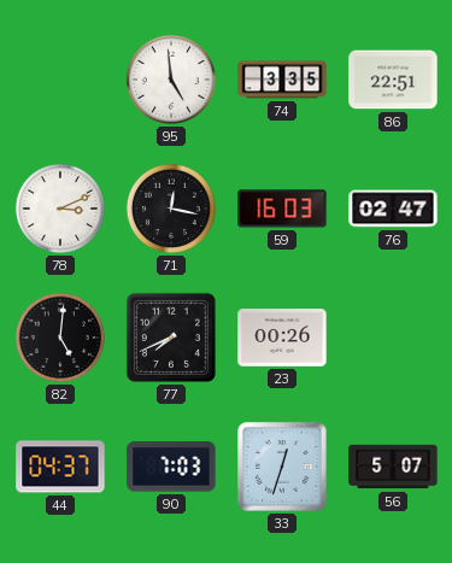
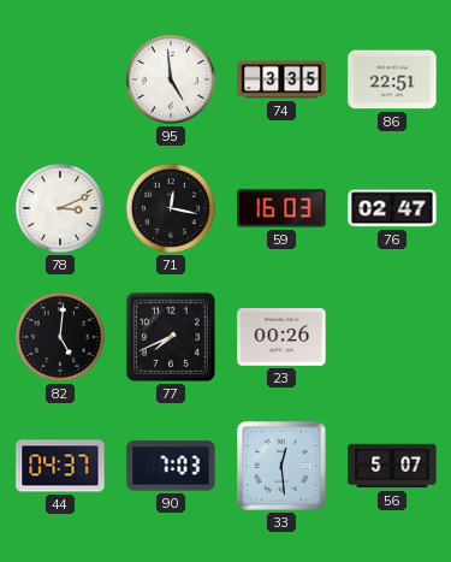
33: 12:33 -> 12:29 (281, 466)
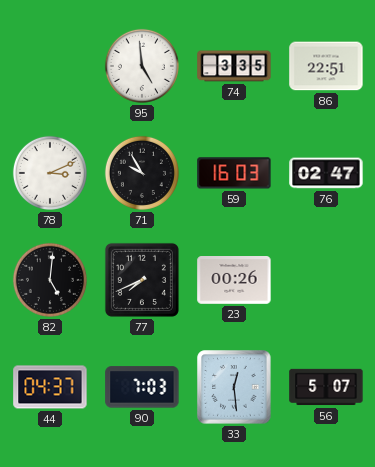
71: 12:17 -> 9:55 (142, 173)
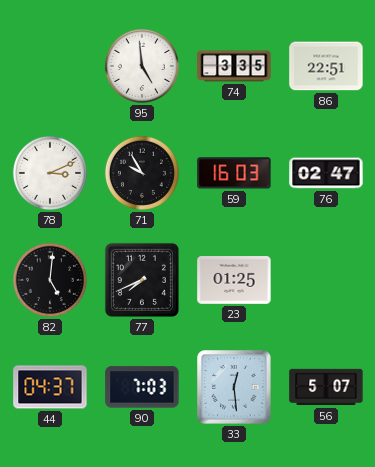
23: 00:26 -> 01:25 (234, 281)
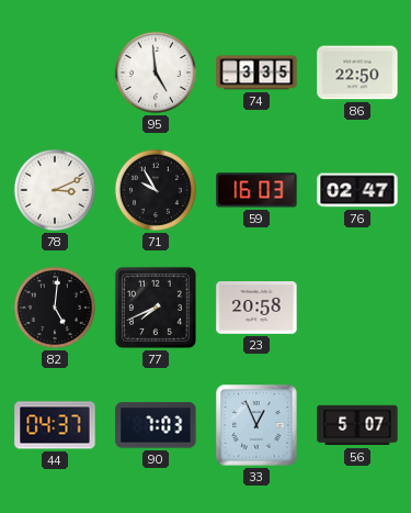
86: 22:51 -> 22:50 (357, 73)
23: 01:25 -> 20:58 (256, 309)
33: 12:29 -> 12:56 (256, 425)
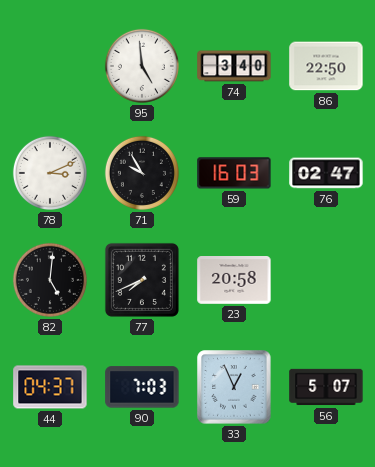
74: 3:35 -> 3:40 (234, 66)
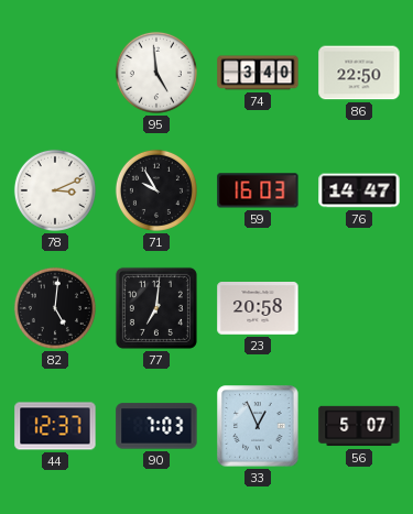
76: 02:47 -> 14:47 (359, 190)
77: 7:41 -> 7:01 (156, 308)
44: 04:37 -> 12:37 (55, 426)
